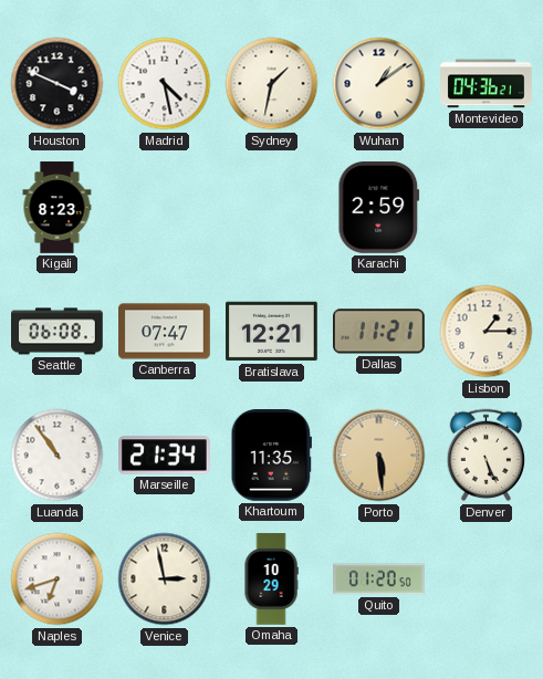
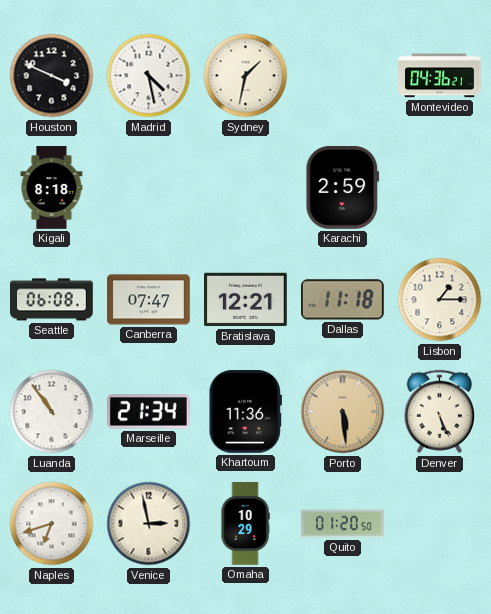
Wuhan: 1:09 -> none (379, 84)
Kigali: 8:23 -> 8:18 (52, 188)
Dallas: 11:21 -> 11:18 (343, 300)
Khartoum: 11:35 -> 11:36 (245, 412)
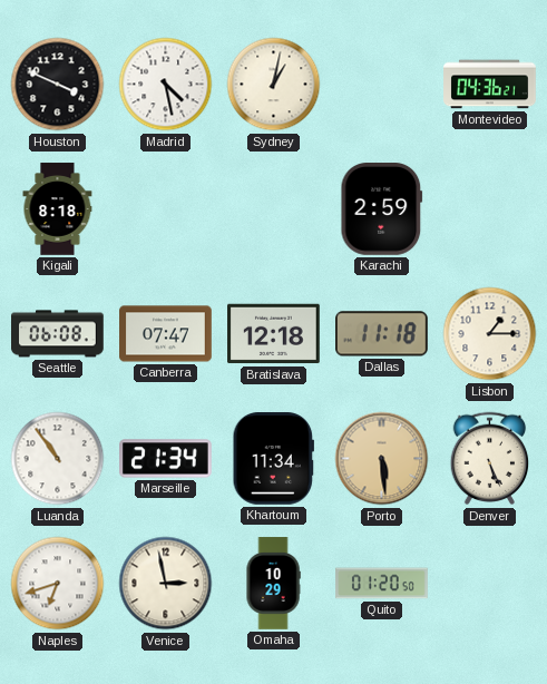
Sydney: 1:32 -> 1:02 (274, 85)
Bratislava: 12:21 -> 12:18 (274, 334)
Khartoum: 11:36 -> 11:34 (273, 459)
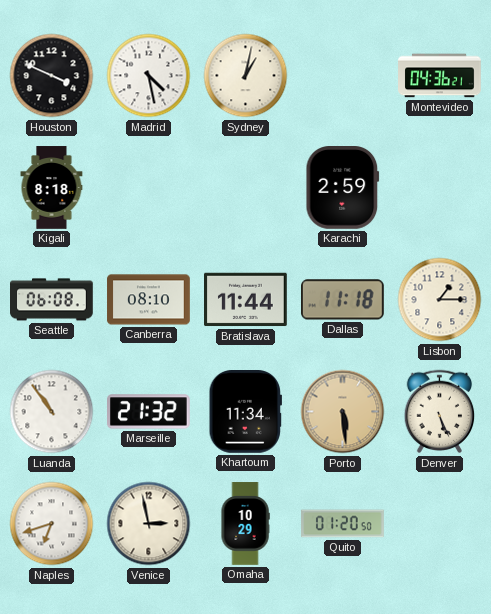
Canberra: 07:47 -> 08:10 (149, 300)
Bratislava: 12:18 -> 11:44 (246, 300)
Marseille: 21:34 -> 21:32 (149, 412)
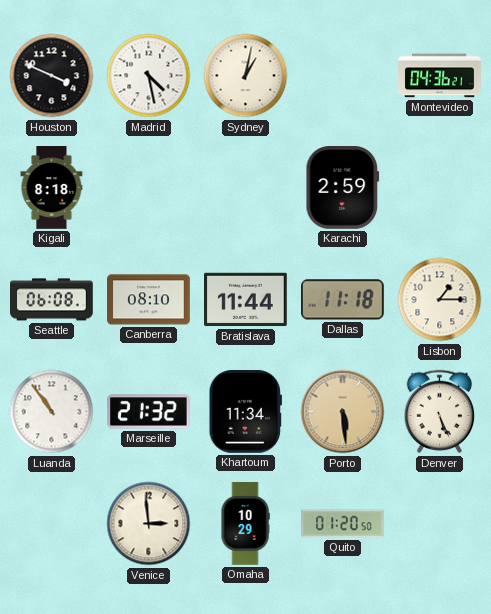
Naples: 6:42 -> none (52, 524)
Venice: 2:58 -> 2:59 (149, 524)
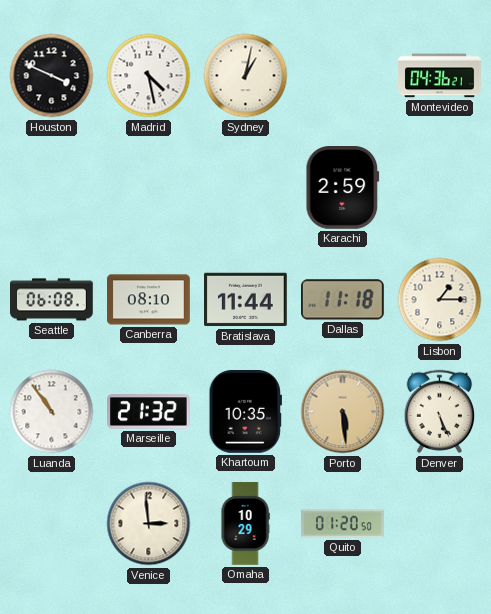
Kigali: 8:18 -> none (52, 188)
Khartoum: 11:34 -> 10:35 (245, 412)
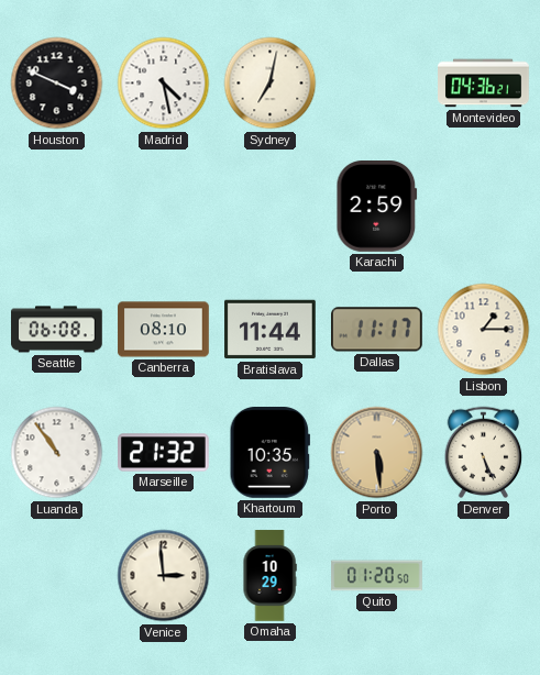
Sydney: 1:02 -> 7:02 (271, 84)
Dallas: 11:18 -> 11:17 (377, 330)
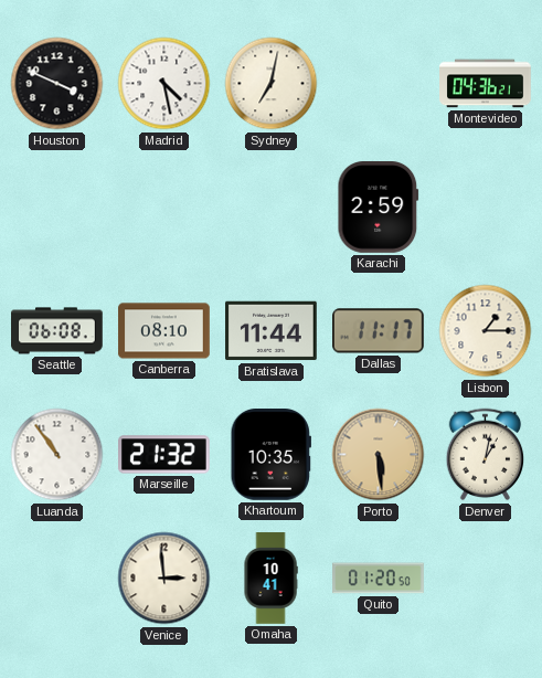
Denver: 5:26 -> 1:02 (486, 455)
Omaha: 10:29 -> 10:41 (270, 579)
